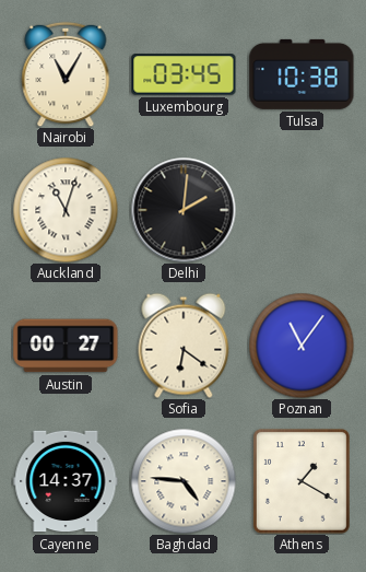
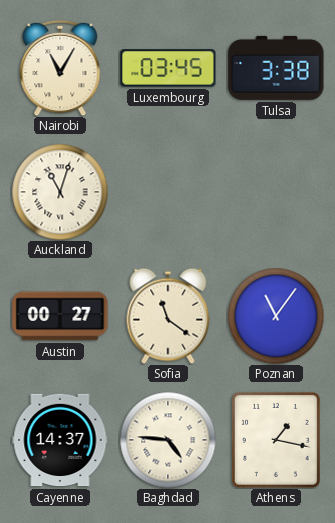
Tulsa: 10:38 -> 3:38 (276, 68)
Delhi: 2:01 -> none (184, 210)
Sofia: 6:21 -> 11:21 (168, 316)
Athens: 1:20 -> 1:17 (276, 440)
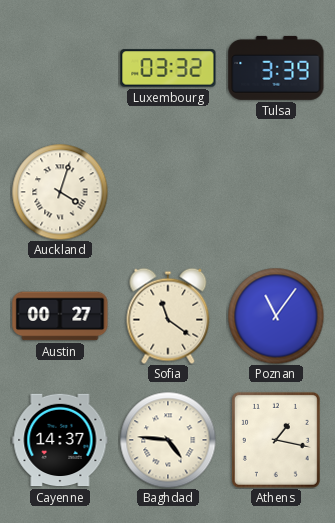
Nairobi: 11:05 -> none (60, 68)
Luxembourg: 03:45 -> 03:32 (168, 68)
Tulsa: 3:38 -> 3:39 (276, 68)
Auckland: 11:03 -> 4:03 (60, 192)
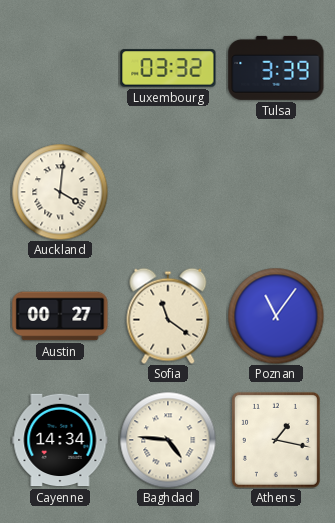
Auckland: 4:03 -> 4:01 (60, 192)
Cayenne: 14:37 -> 14:34 (60, 440)
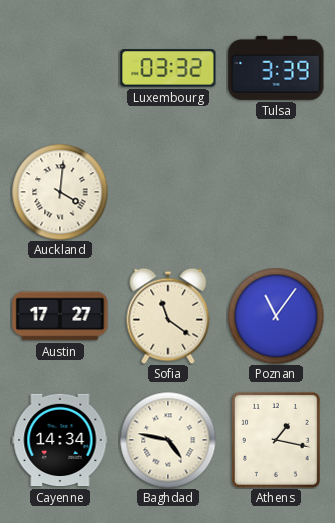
Austin: 00:27 -> 17:27 (60, 316)
Baghdad: 4:46 -> 4:47 (168, 440)
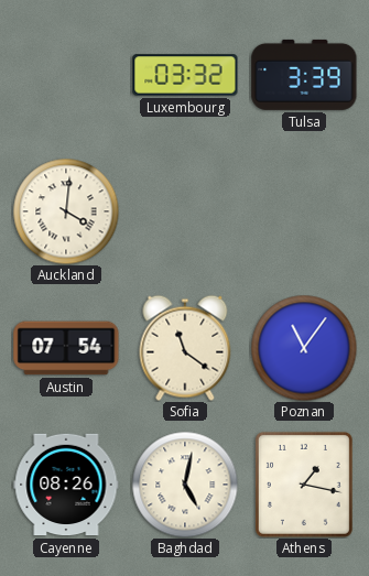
Austin: 17:27 -> 07:54 (66, 348)
Cayenne: 14:34 -> 08:26 (66, 485)
Baghdad: 4:47 -> 5:02 (185, 485)
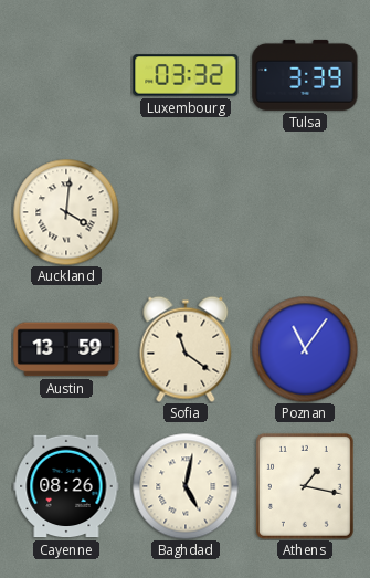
Austin: 07:54 -> 13:59 (66, 349)
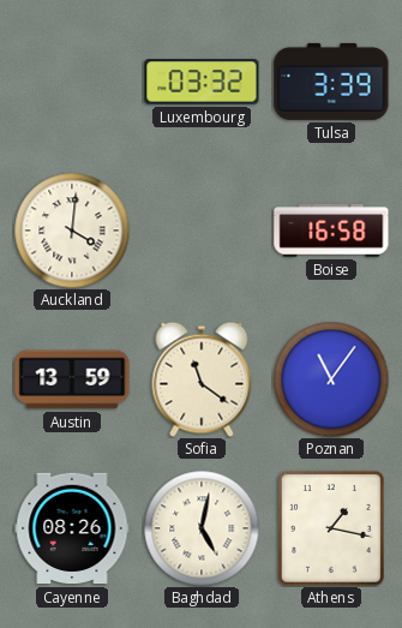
Boise: none -> 16:58 (331, 231)
